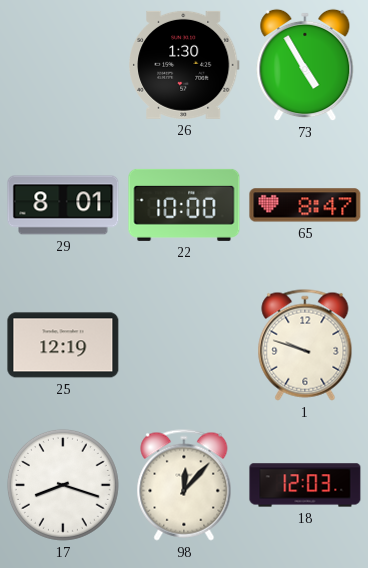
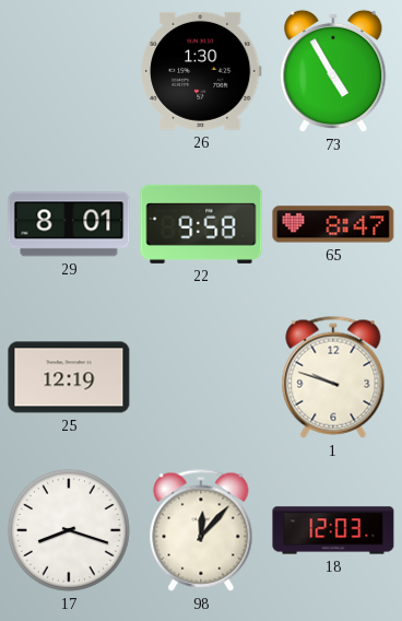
22: 10:00 -> 9:58 (201, 224)
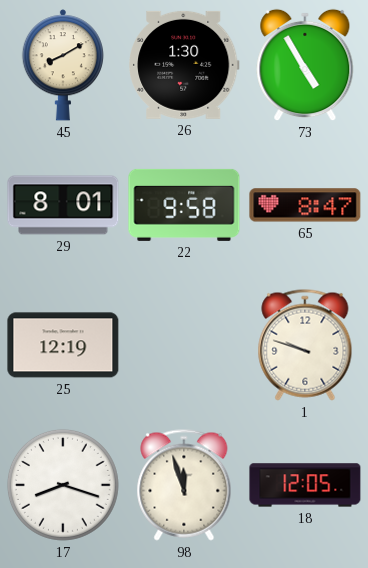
45: none -> 8:10 (62, 65)
98: 12:07 -> 11:57 (184, 485)
18: 12:03 -> 12:05 (305, 485)
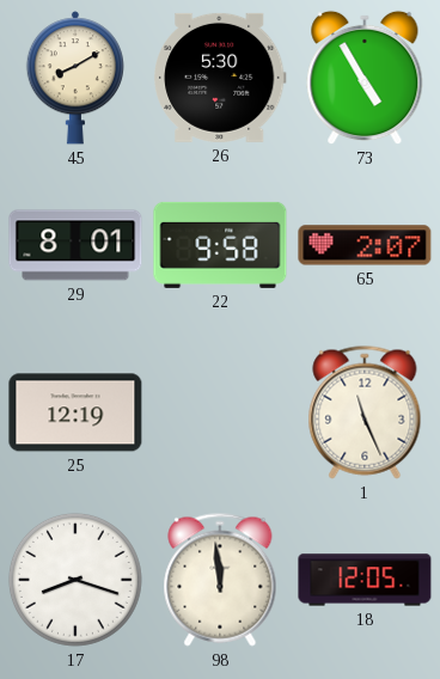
26: 1:30 -> 5:30 (221, 78)
65: 8:47 -> 2:07 (365, 245)
1: 9:48 -> 11:26 (365, 412)
98: 11:57 -> 11:59 (220, 580)
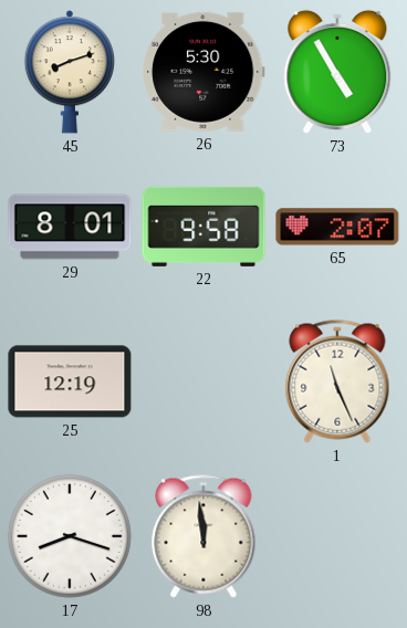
45: 8:10 -> 8:12 (69, 72)
18: 12:05 -> none (365, 580)
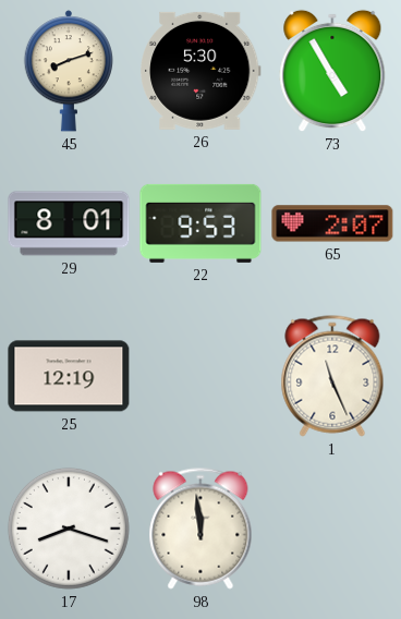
22: 9:58 -> 9:53 (200, 223)
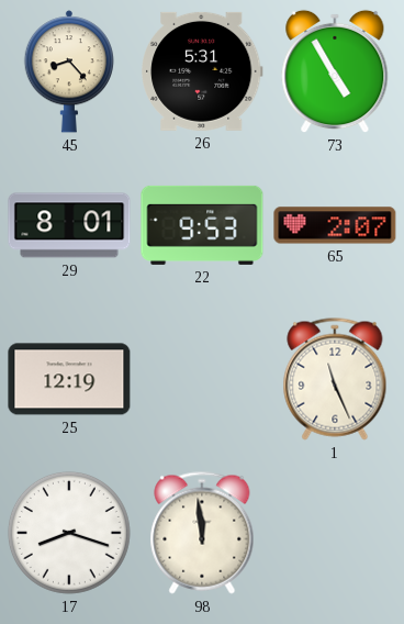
45: 8:12 -> 8:23 (68, 71)
26: 5:30 -> 5:31 (203, 71)
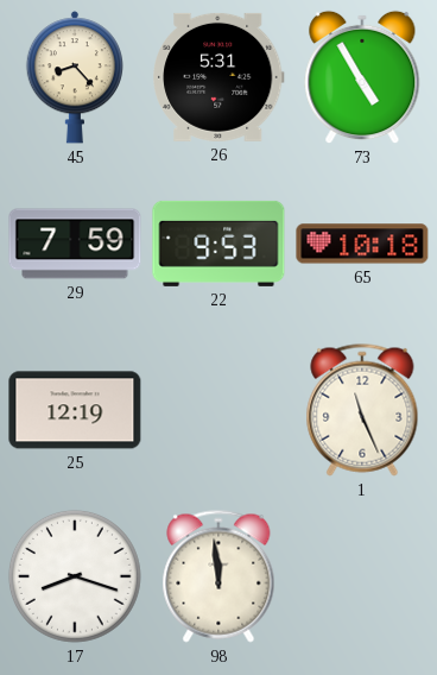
29: 8:01 -> 7:59 (75, 244)
65: 2:07 -> 10:18 (362, 244)
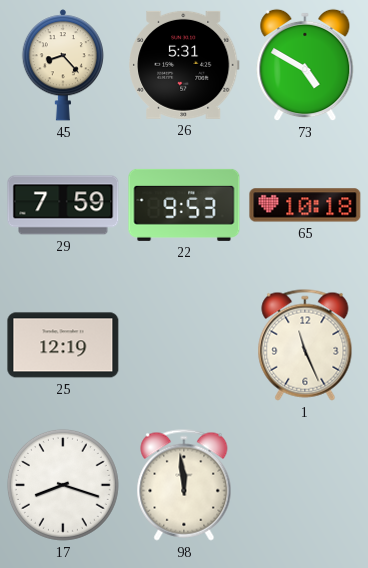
73: 4:55 -> 4:50 (305, 65)
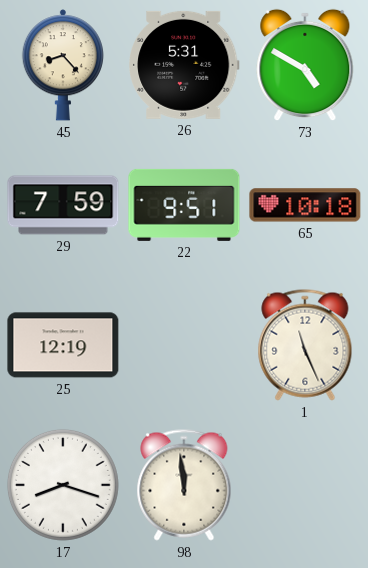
22: 9:53 -> 9:51 (184, 205)
